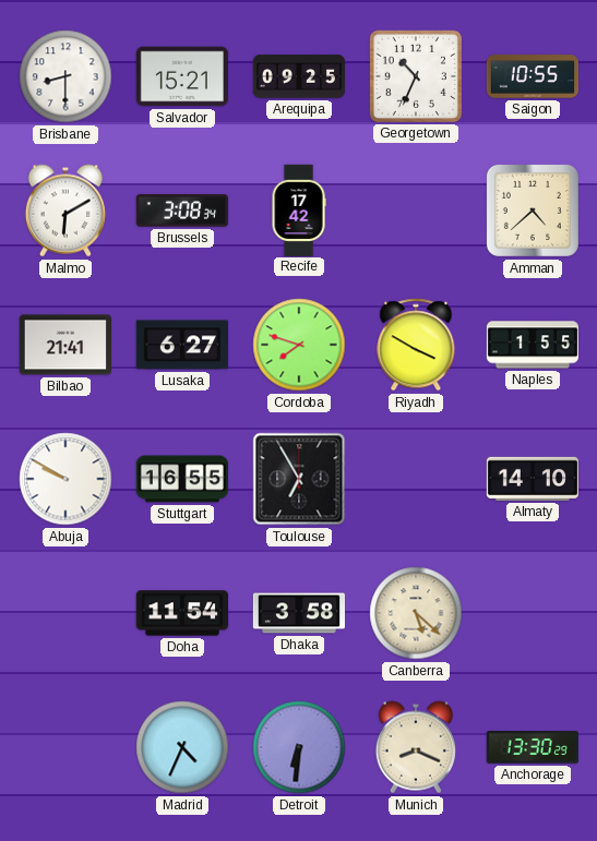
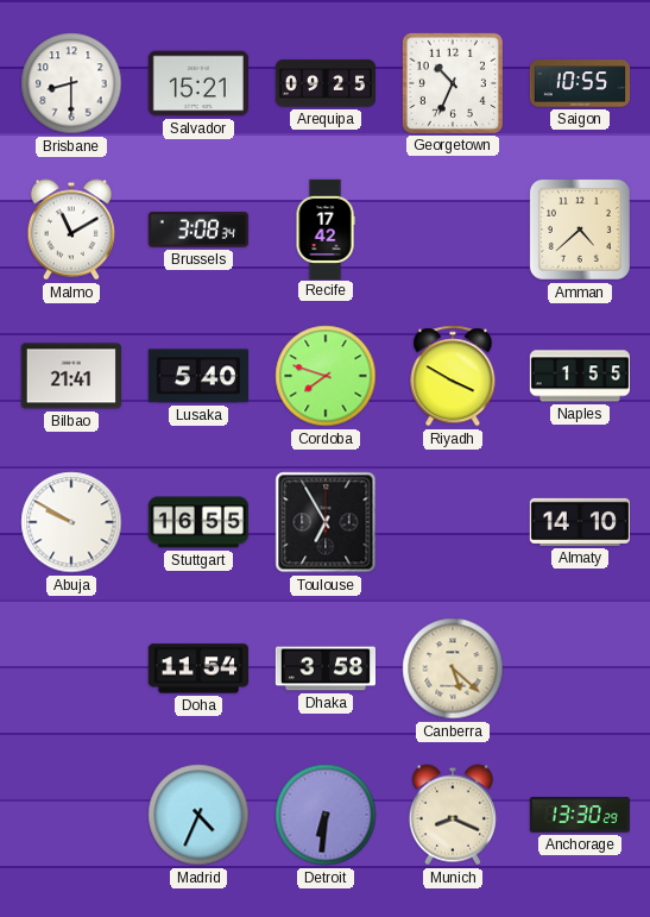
Malmo: 6:10 -> 11:10 (71, 230)
Lusaka: 6:27 -> 5:40 (198, 376)
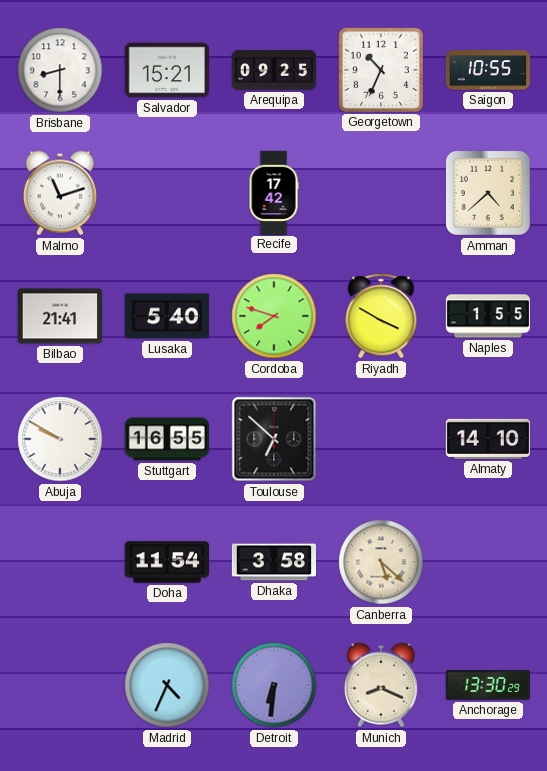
Malmo: 11:10 -> 11:12 (60, 193)
Brussels: 3:08 -> none (197, 230)
Toulouse: 6:55 -> 6:52 (274, 439)
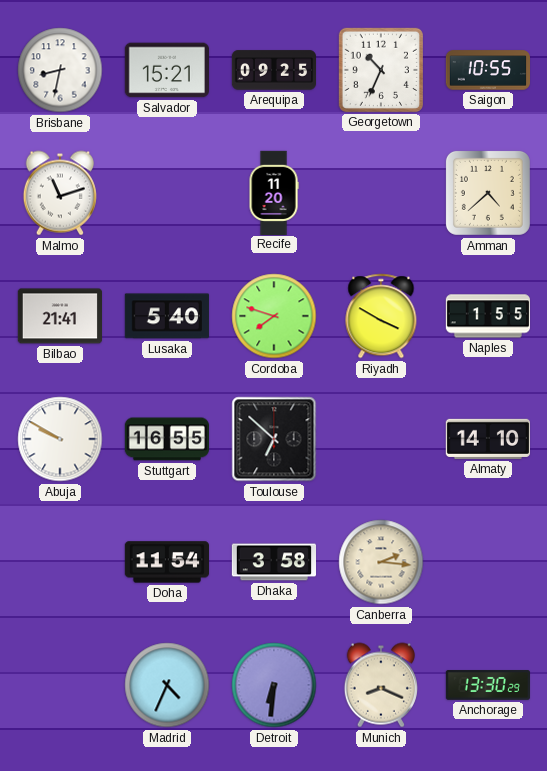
Brisbane: 8:30 -> 8:32 (60, 70)
Recife: 17:42 -> 11:20 (274, 192)
Canberra: 5:22 -> 2:16 (381, 562)
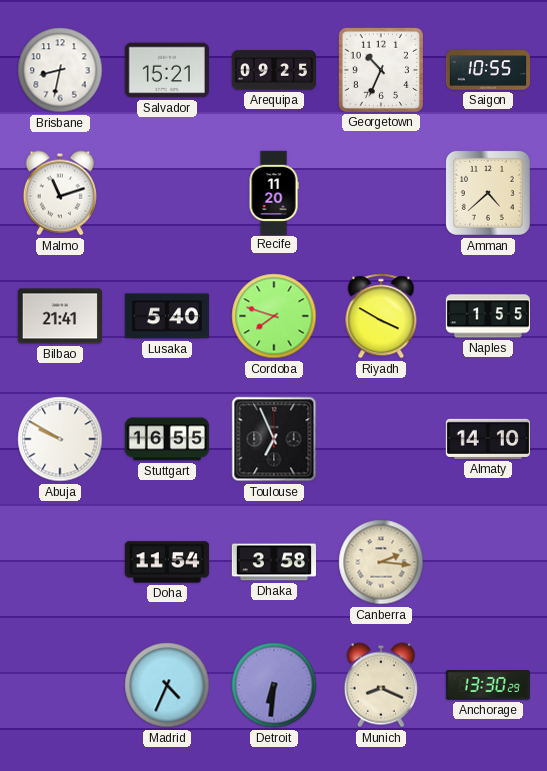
Toulouse: 6:52 -> 6:56 (274, 439)
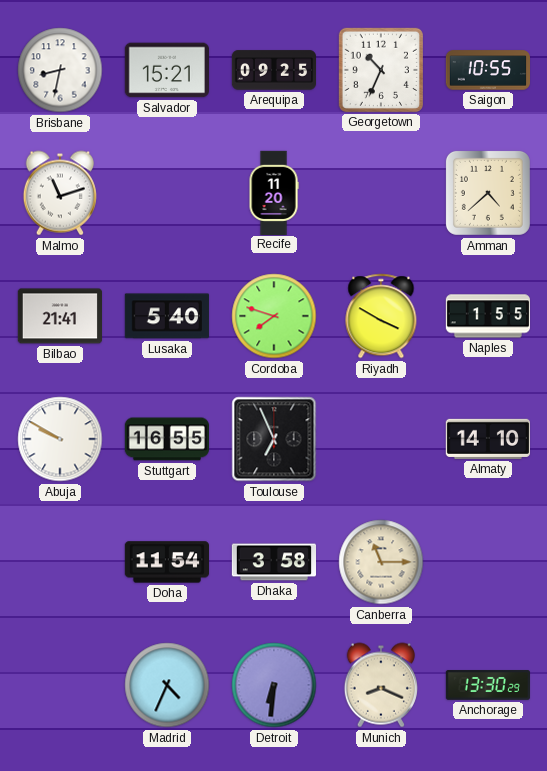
Canberra: 2:16 -> 11:15 (381, 562)
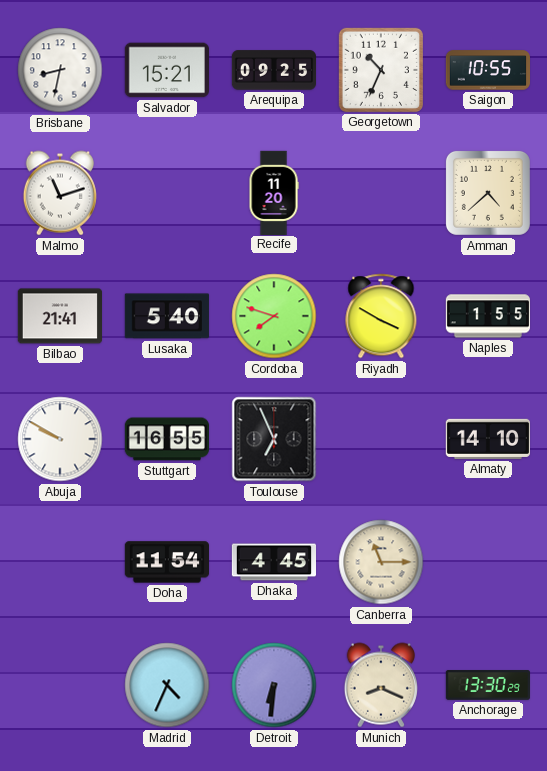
Dhaka: 3:58 -> 4:45 (273, 562)
